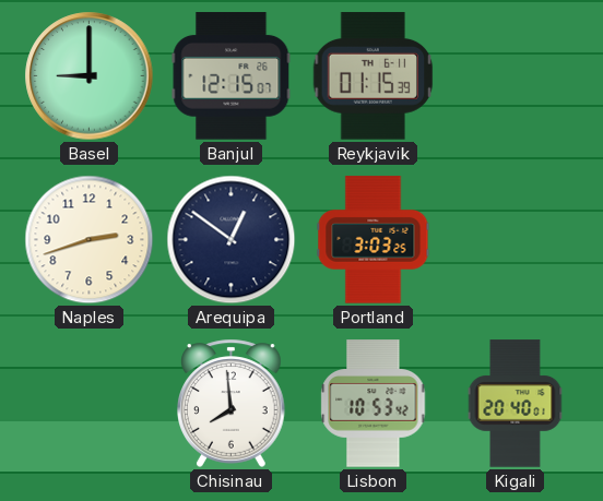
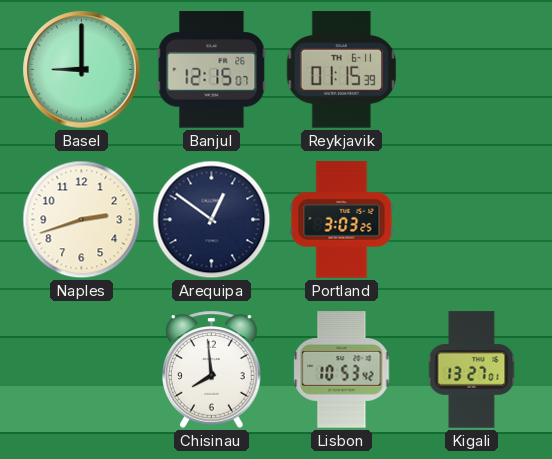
Kigali: 20:40 -> 13:27 (472, 370)
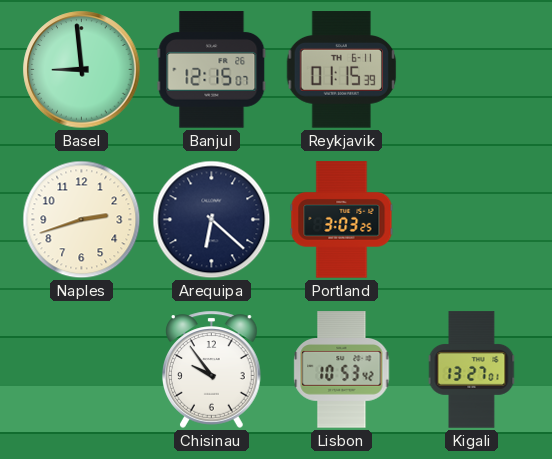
Basel: 9:00 -> 8:59 (82, 70)
Arequipa: 12:51 -> 6:22 (212, 220)
Chisinau: 7:59 -> 9:54 (212, 369)
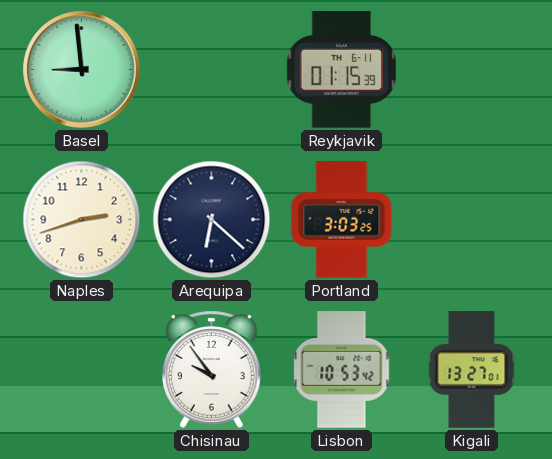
Banjul: 12:15 -> none (212, 70)
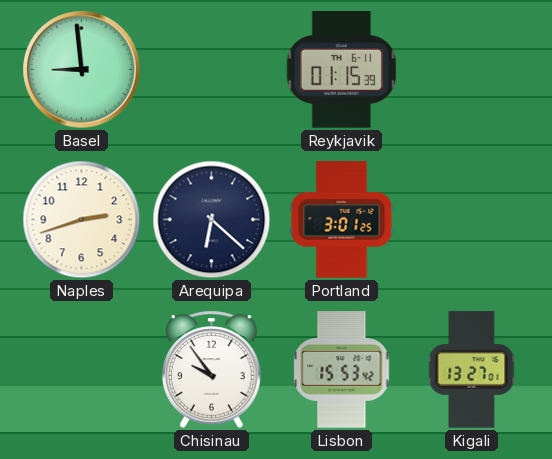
Portland: 3:03 -> 3:01 (342, 220)
Lisbon: 10:53 -> 15:53 (342, 370)
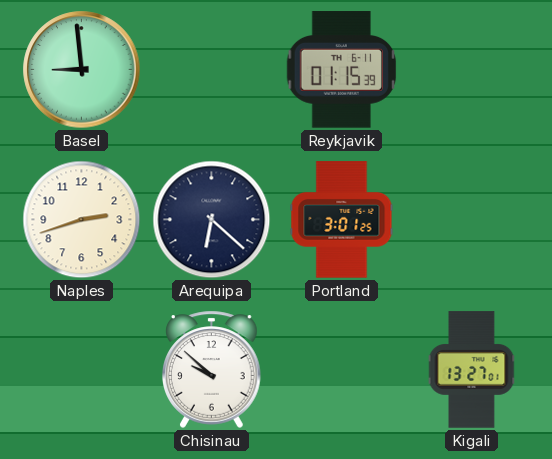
Chisinau: 9:54 -> 9:52 (212, 369)
Lisbon: 15:53 -> none (342, 370)
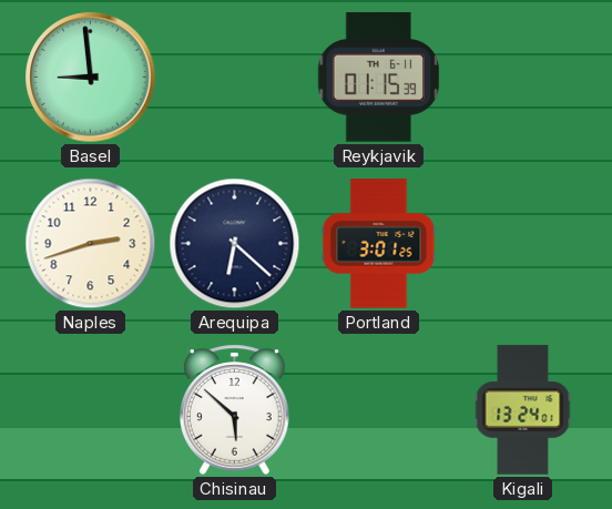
Chisinau: 9:52 -> 5:52 (235, 409)
Kigali: 13:27 -> 13:24 (523, 410)
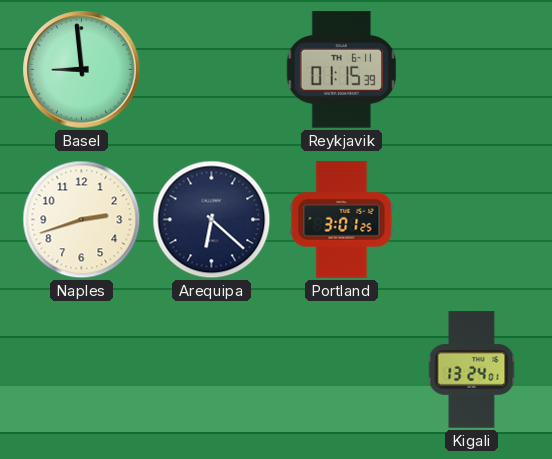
Chisinau: 5:52 -> none (235, 409)
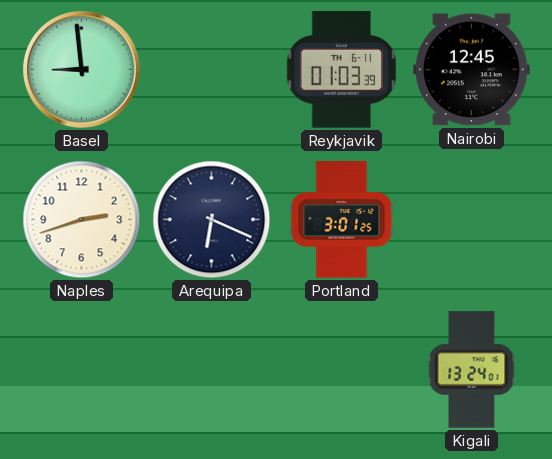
Reykjavik: 01:15 -> 01:03 (342, 70)
Nairobi: none -> 12:45 (472, 70)
Arequipa: 6:22 -> 6:19 (212, 220)
